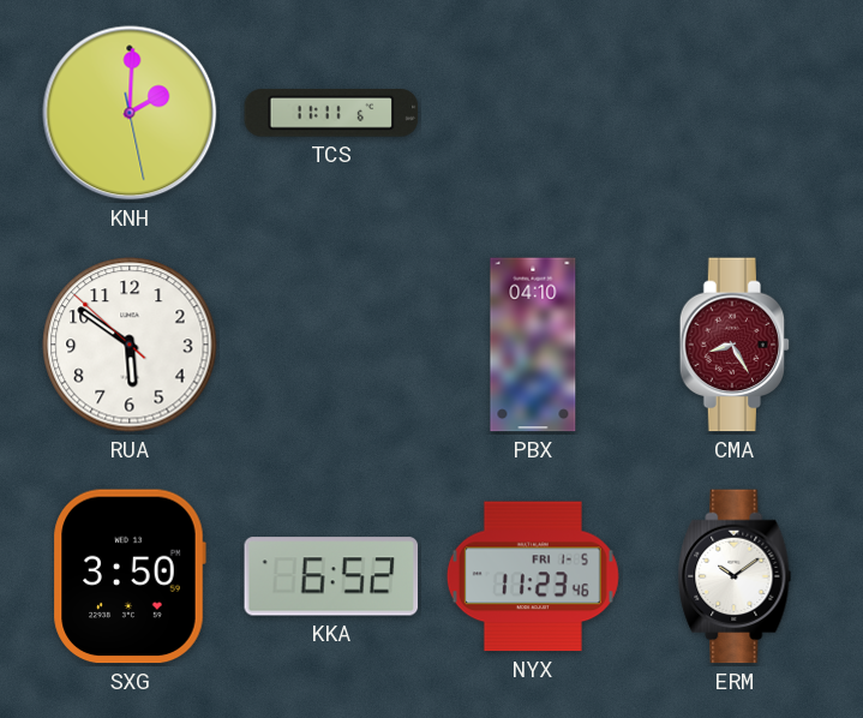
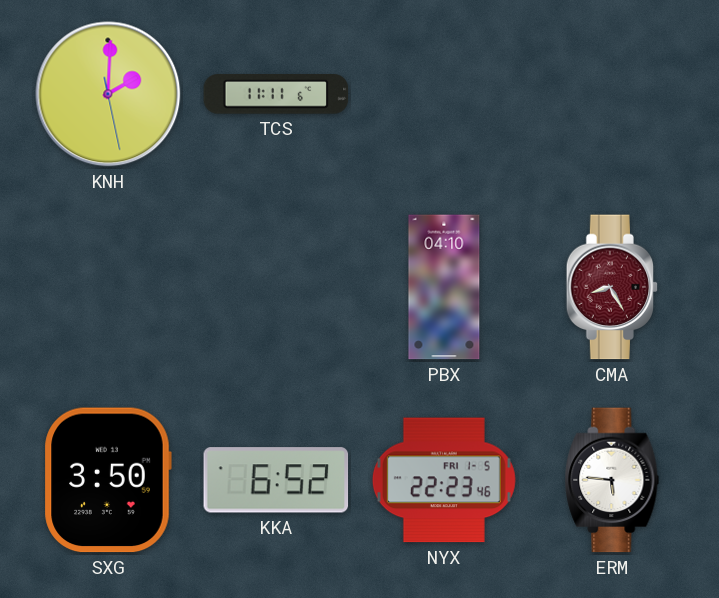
RUA: 5:50 -> none (130, 345)
NYX: 11:23 -> 22:23 (444, 480)
ERM: 10:09 -> 5:46 (612, 480)
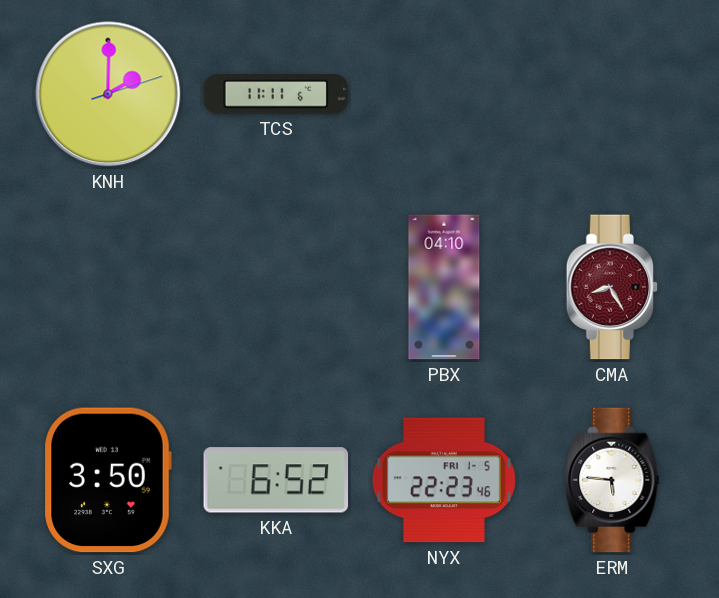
KNH: 2:00:28 -> 2:00:12 (108, 94)
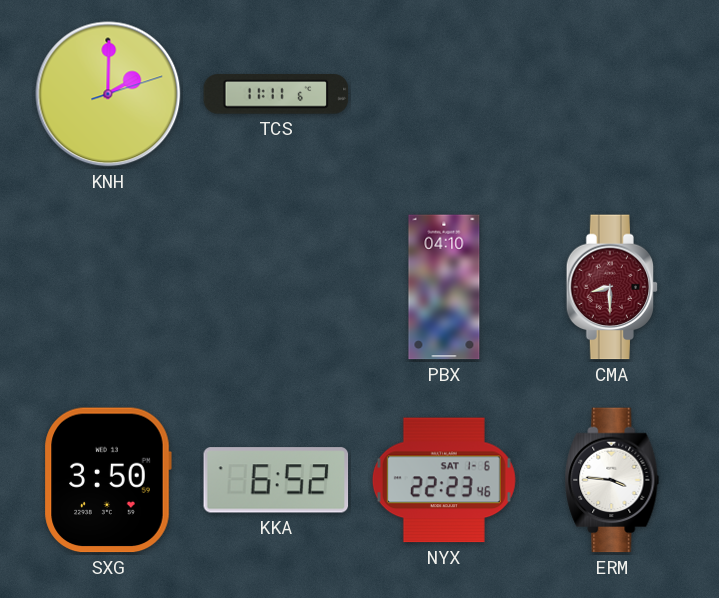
CMA: 8:25 -> 8:30 (612, 287)
NYX date: FRI 1-5 -> SAT 1-6 (444, 480)
ERM: 5:46 -> 3:46 (612, 480)
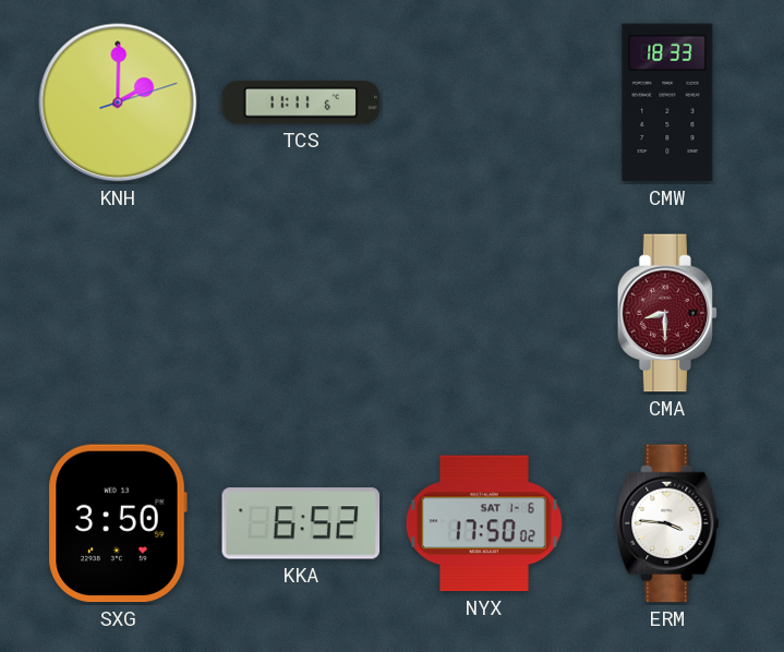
CMW: none -> 18:33 (667, 102)
PBX: 04:10 -> none (444, 287)
NYX: 22:23 -> 17:50 (484, 523)
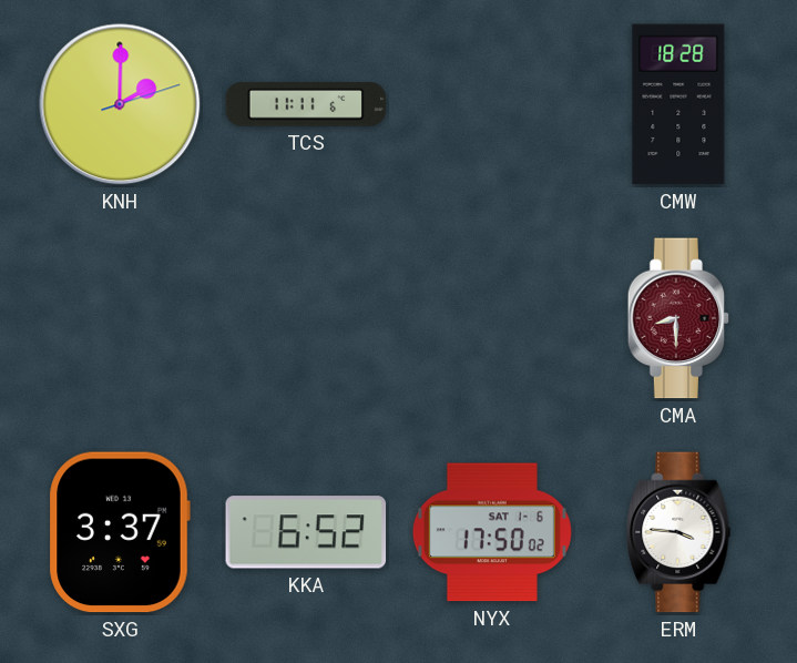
CMW: 18:33 -> 18:28 (678, 104)
SXG: 3:50 -> 3:37 (120, 532)
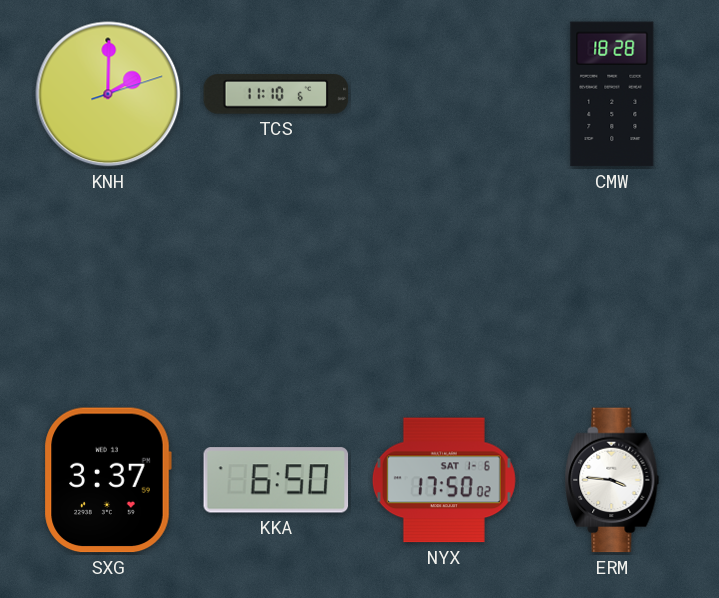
TCS: 11:11 -> 11:10 (276, 94)
CMA: 8:30 -> none (678, 318)
KKA: 6:52 -> 6:50 (276, 480)
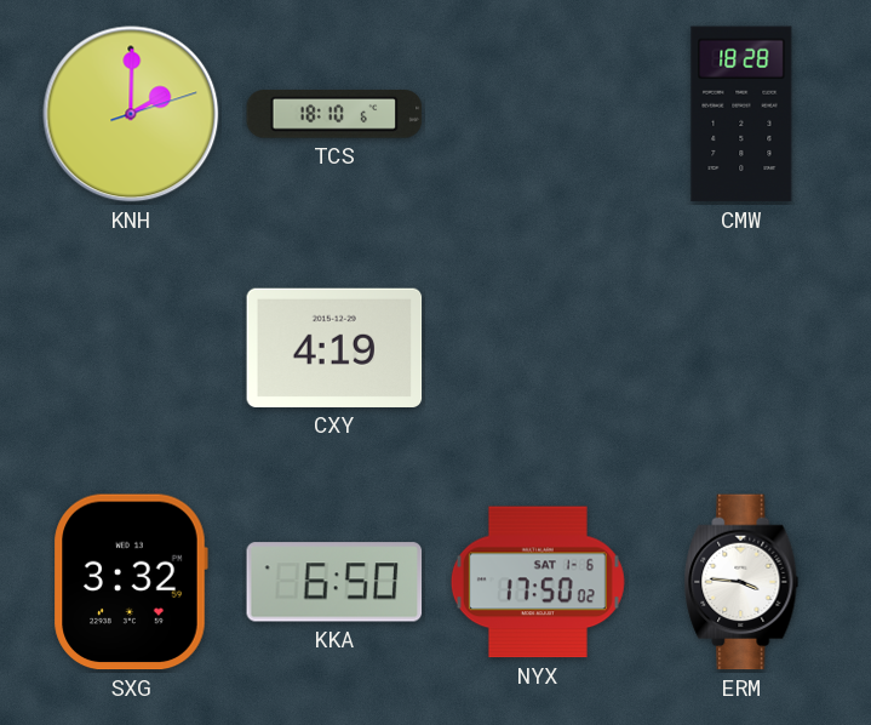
TCS: 11:10 -> 18:10 (334, 114)
CXY: none -> 4:19 (334, 348)
SXG: 3:37 -> 3:32 (131, 582)
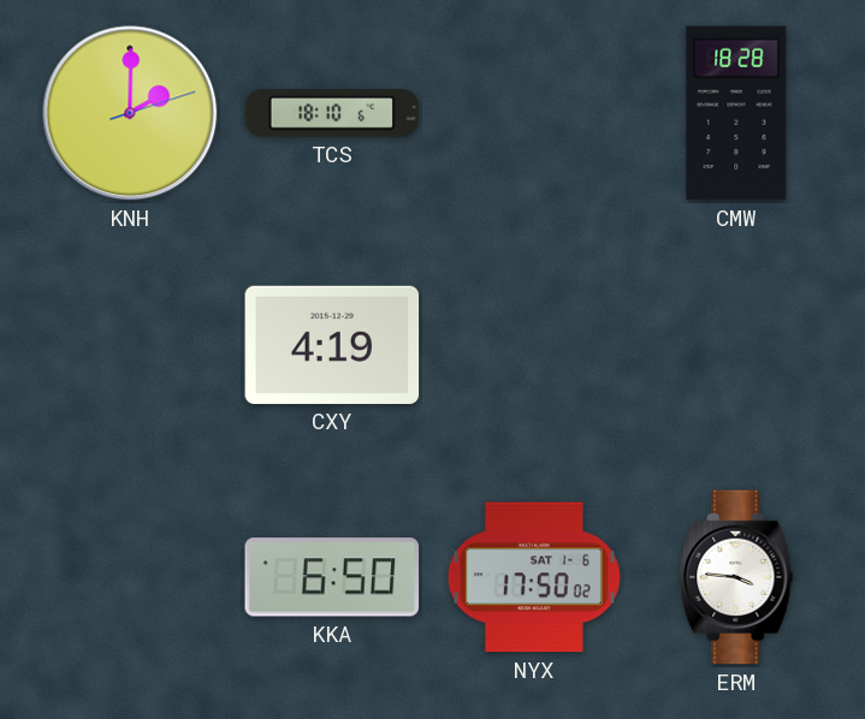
SXG: 3:32 -> none (131, 582)
